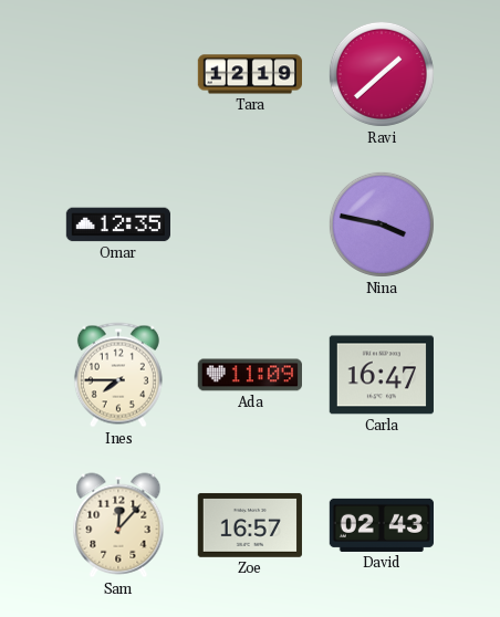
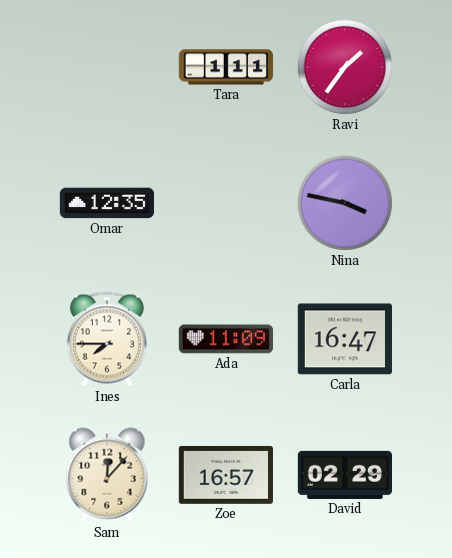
Tara: 12:19 -> 1:11 (225, 67)
Ravi: 1:38 -> 1:36 (345, 67)
David: 02:43 -> 02:29 (344, 475)
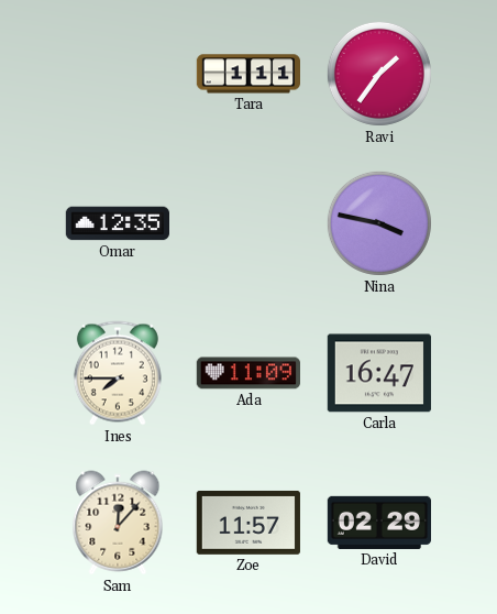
Zoe: 16:57 -> 11:57 (248, 523)
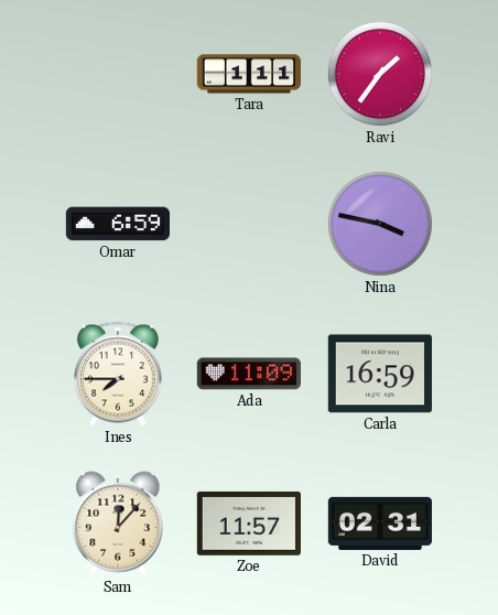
Omar: 12:35 -> 6:59 (117, 224)
Carla: 16:47 -> 16:59 (380, 374)
David: 02:29 -> 02:31 (379, 524)
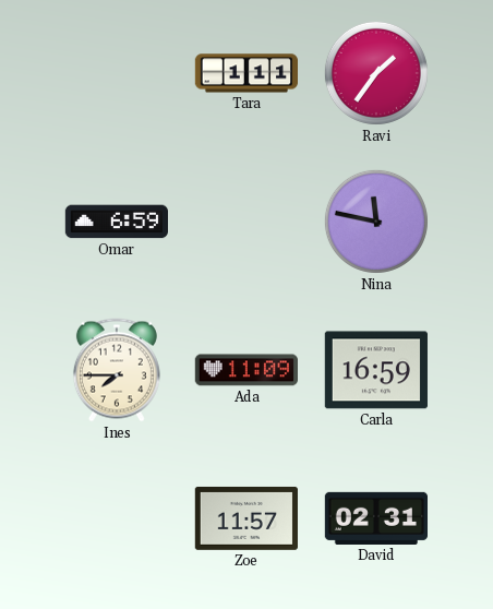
Nina: 3:47 -> 11:47 (376, 222)
Sam: 12:07 -> none (118, 524)
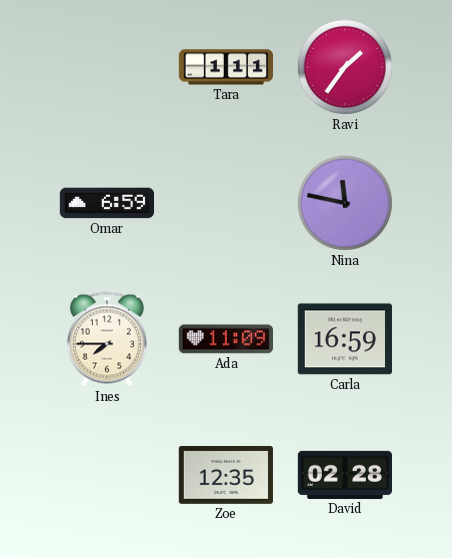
Zoe: 11:57 -> 12:35 (226, 475)
David: 02:31 -> 02:28 (344, 475)
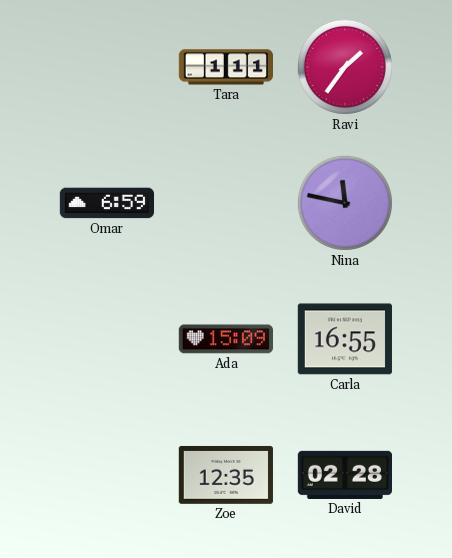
Ines: 7:45 -> none (107, 339)
Ada: 11:09 -> 15:09 (225, 339)
Carla: 16:59 -> 16:55 (345, 339)
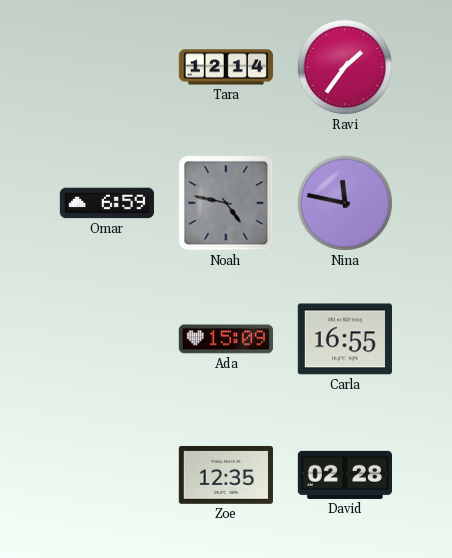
Tara: 1:11 -> 12:14 (225, 67)
Noah: none -> 4:47 (226, 203)
